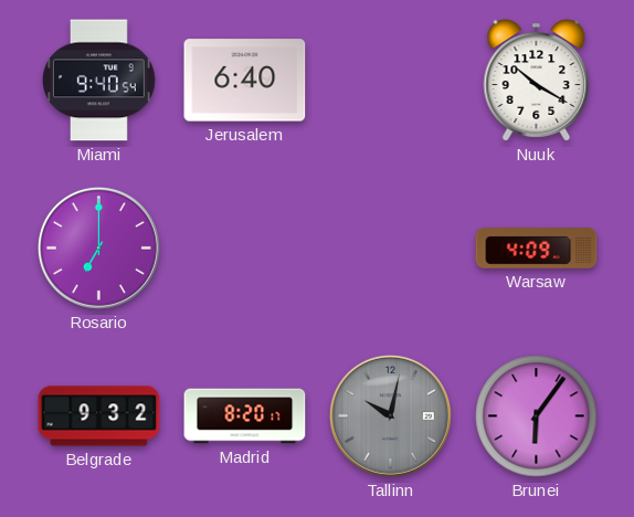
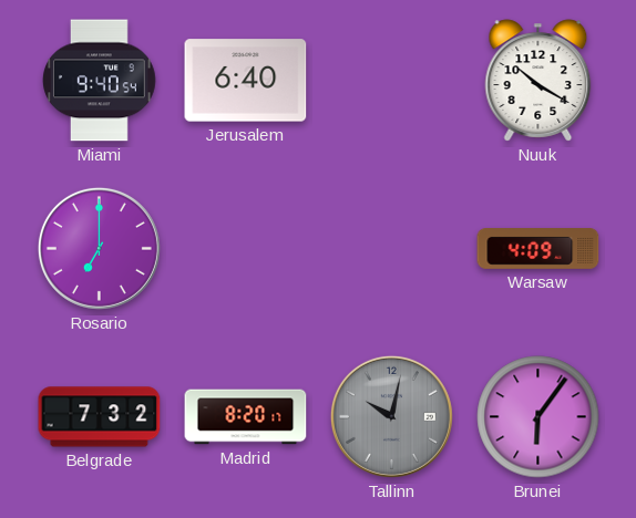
Belgrade: 9:32 -> 7:32 (100, 417)
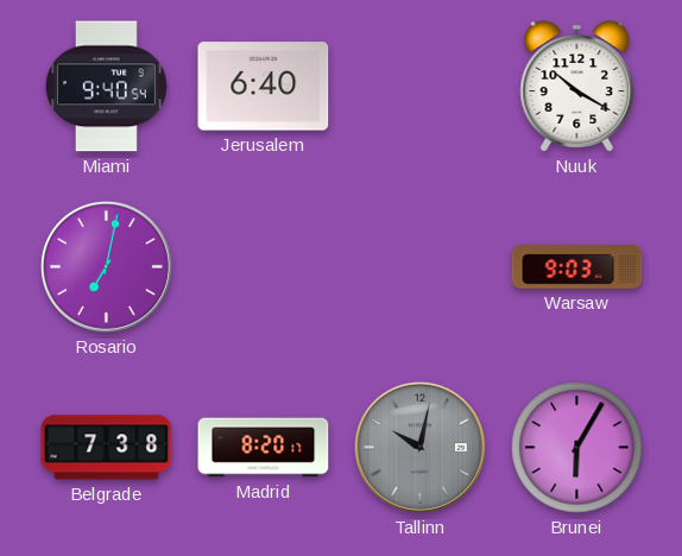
Rosario: 7:00 -> 7:02 (106, 266)
Warsaw: 4:09 -> 9:03 (577, 267)
Belgrade: 7:32 -> 7:38 (107, 448)
Brunei: 6:06 -> 6:05 (577, 448)
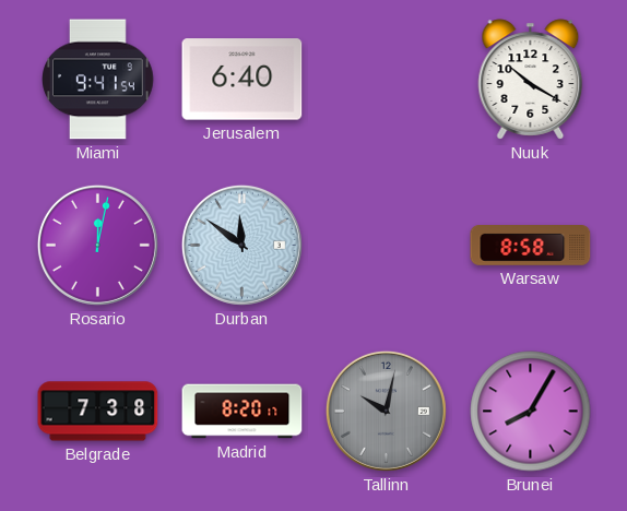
Miami: 9:40 -> 9:41 (98, 80)
Rosario: 7:02 -> 12:02 (97, 245)
Durban: none -> 11:51 (241, 245)
Warsaw: 9:03 -> 8:58 (531, 246)
Brunei: 6:05 -> 8:05 (531, 412)
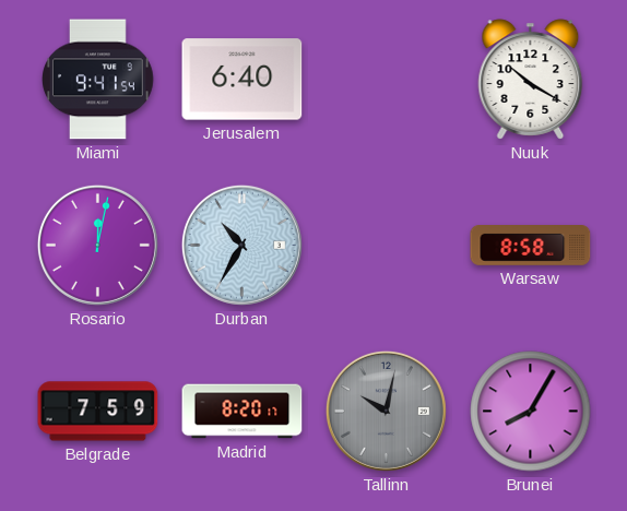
Durban: 11:51 -> 10:35 (241, 245)
Belgrade: 7:38 -> 7:59 (98, 412)
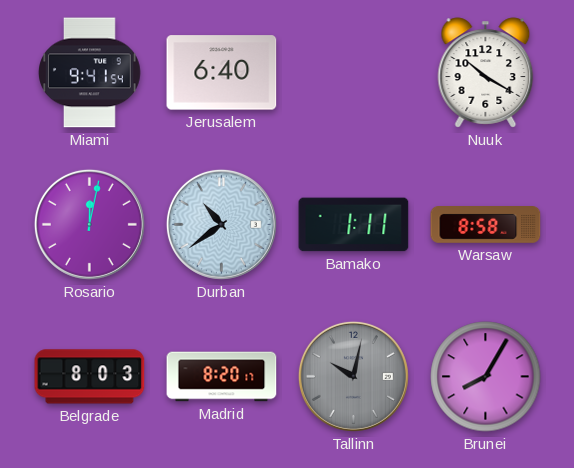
Durban: 10:35 -> 10:39 (221, 224)
Bamako: none -> 1:11 (354, 225)
Belgrade: 7:59 -> 8:03 (90, 377)
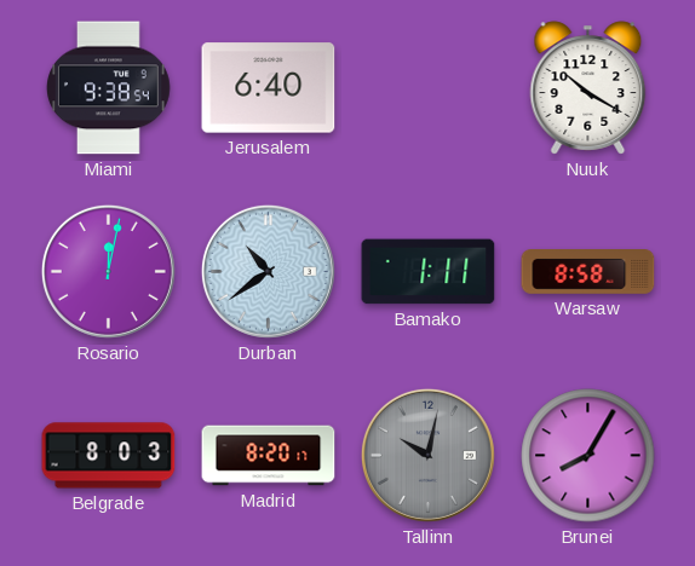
Miami: 9:41 -> 9:38 (109, 88)
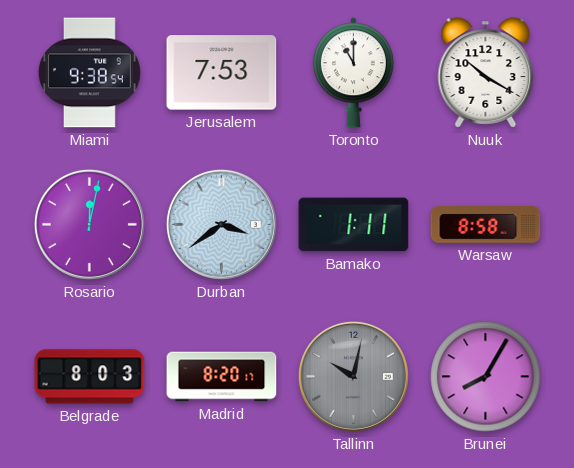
Jerusalem: 6:40 -> 7:53 (222, 73)
Toronto: none -> 11:00 (353, 73)
Durban: 10:39 -> 3:39 (221, 224)
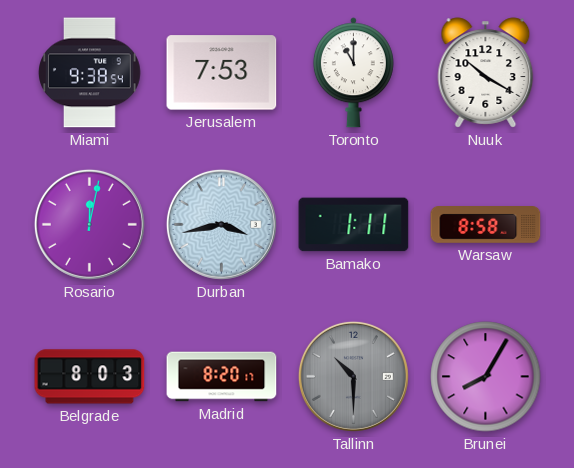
Durban: 3:39 -> 3:43 (221, 224)
Tallinn: 10:02 -> 10:30 (353, 376)
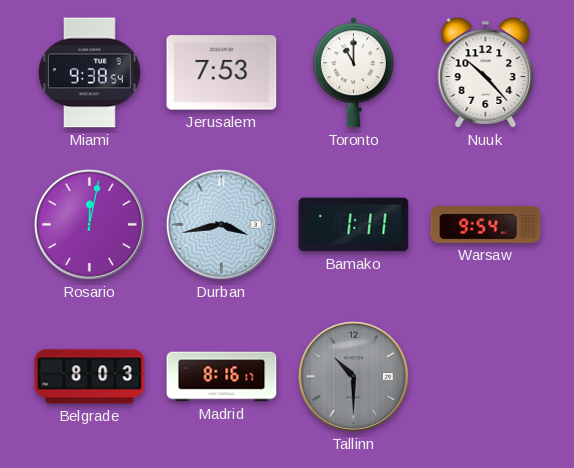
Nuuk: 10:20 -> 10:23 (486, 73)
Warsaw: 8:58 -> 9:54 (486, 225)
Madrid: 8:20 -> 8:16 (222, 377)
Brunei: 8:05 -> none (486, 377)
